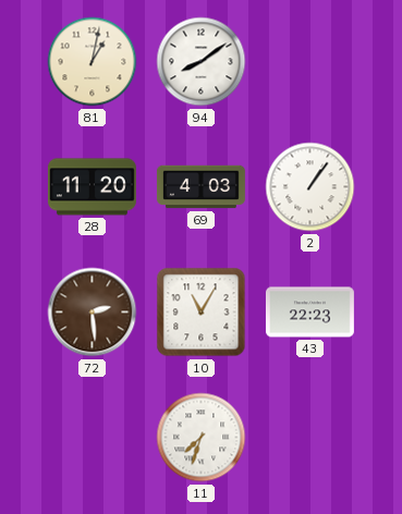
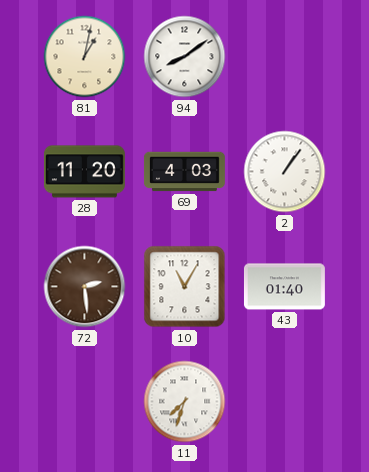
43: 22:23 -> 01:40 (284, 287)
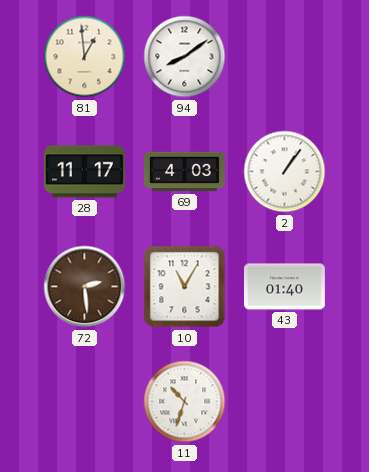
81: 1:02 -> 12:59 (85, 57)
28: 11:20 -> 11:17 (84, 172)
11: 7:33 -> 10:33 (185, 402)
